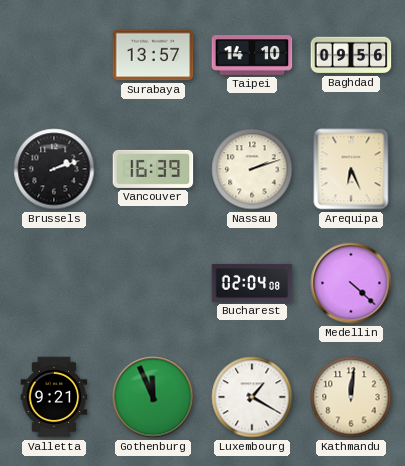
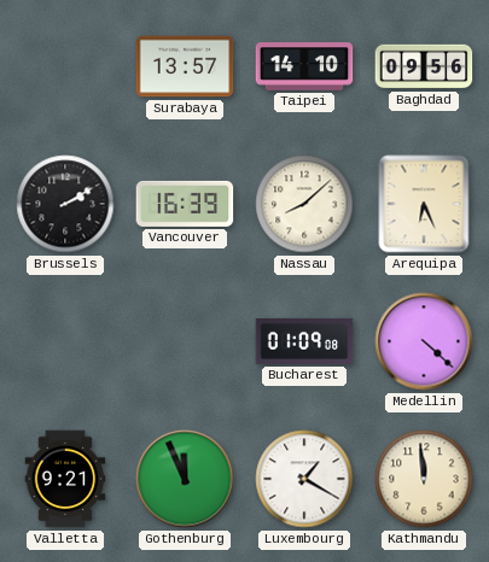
Brussels: 2:12 -> 2:10 (65, 204)
Nassau: 2:12 -> 8:08 (304, 204)
Bucharest: 02:04 -> 01:09 (304, 341)
Kathmandu: 12:01 -> 11:59 (424, 479)
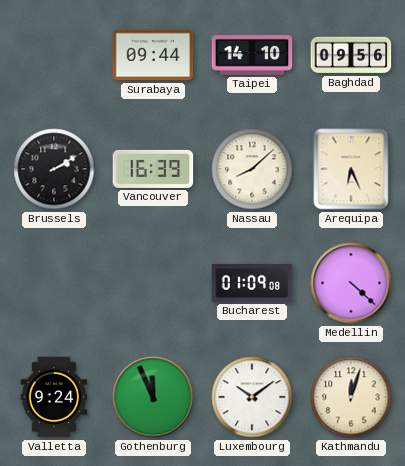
Surabaya: 13:57 -> 09:44 (153, 55)
Valletta: 9:21 -> 9:24 (54, 397)
Luxembourg: 1:20 -> 10:09 (252, 397)
Kathmandu: 11:59 -> 12:03 (351, 397)
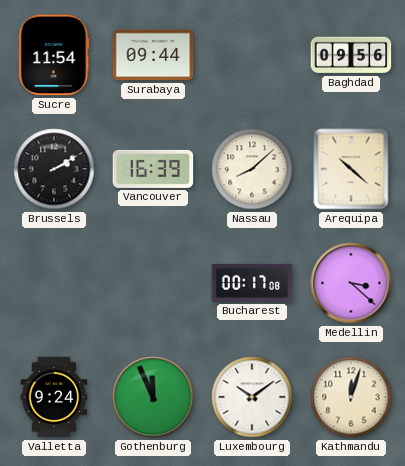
Sucre: none -> 11:54 (54, 55)
Taipei: 14:10 -> none (252, 55)
Arequipa: 6:26 -> 10:22 (351, 169)
Bucharest: 01:09 -> 00:17 (252, 283)
Medellin: 4:22 -> 3:22 (351, 283)
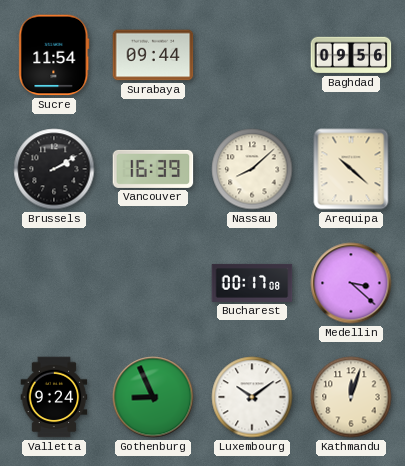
Gothenburg: 11:56 -> 8:56 (153, 397)
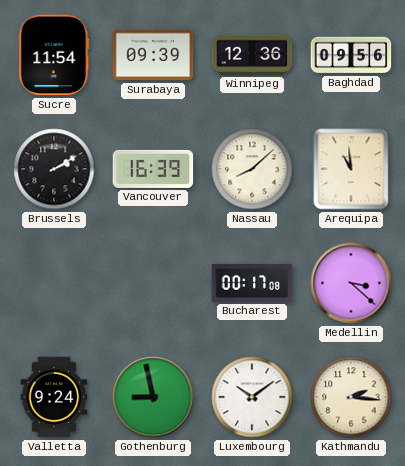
Surabaya: 09:44 -> 09:39 (153, 55)
Winnipeg: none -> 12:36 (252, 55)
Arequipa: 10:22 -> 10:59 (351, 169)
Gothenburg: 8:56 -> 8:58 (153, 397)
Kathmandu: 12:03 -> 2:16 (351, 397)
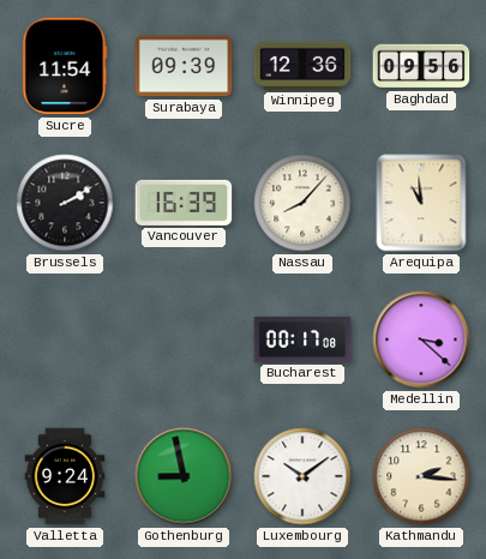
Nassau: 8:08 -> 8:07 (302, 203)
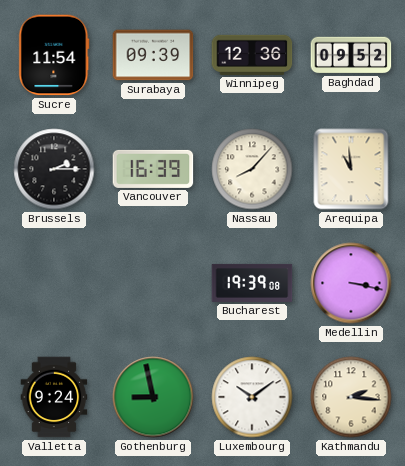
Baghdad: 09:56 -> 09:52 (351, 55)
Brussels: 2:10 -> 2:15 (54, 169)
Bucharest: 00:17 -> 19:39 (252, 283)
Medellin: 3:22 -> 3:17 (351, 283)
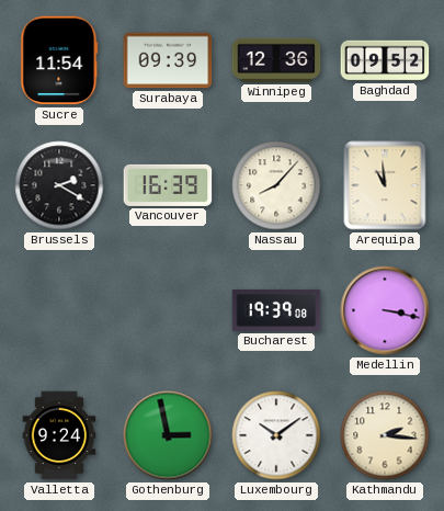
Brussels: 2:15 -> 2:20 (59, 185)
Gothenburg: 8:58 -> 2:58 (168, 435)
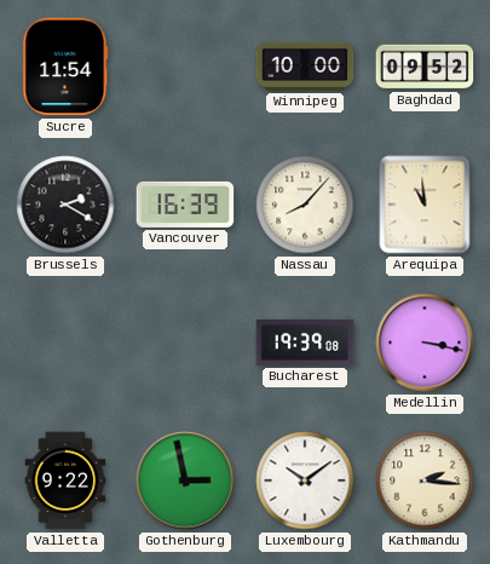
Surabaya: 09:39 -> none (168, 60)
Winnipeg: 12:36 -> 10:00 (305, 67)
Valletta: 9:24 -> 9:22 (65, 480)
